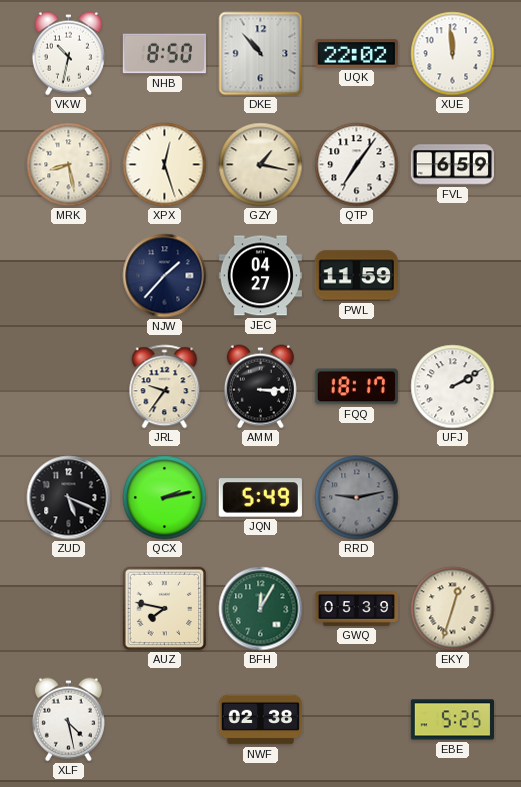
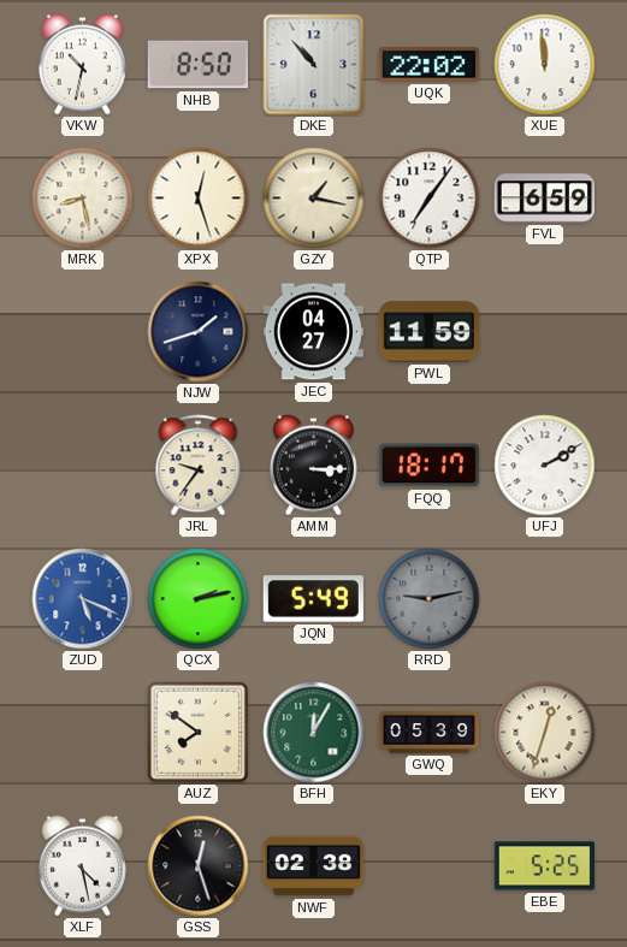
NJW: 1:37 -> 1:42 (199, 332)
ZUD dial: black -> blue (83, 599)
AUZ: 7:47 -> 7:51 (199, 733)
GSS: none -> 12:27 (199, 866)
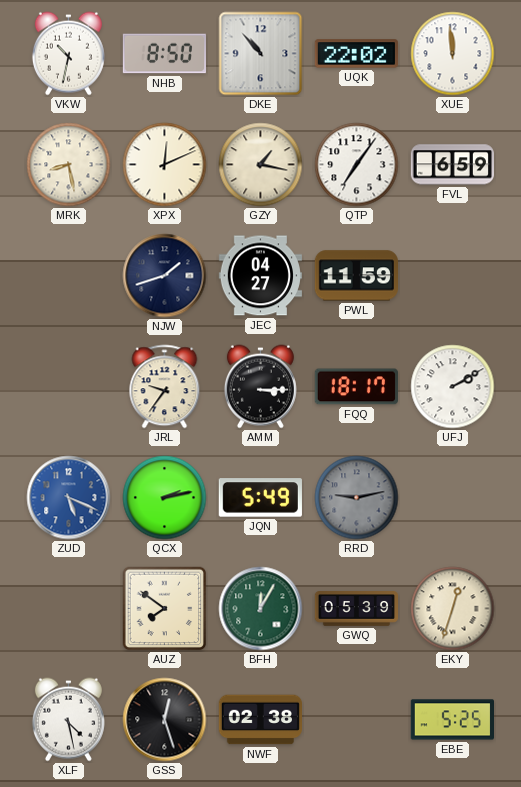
XPX: 12:27 -> 12:11 (165, 165)
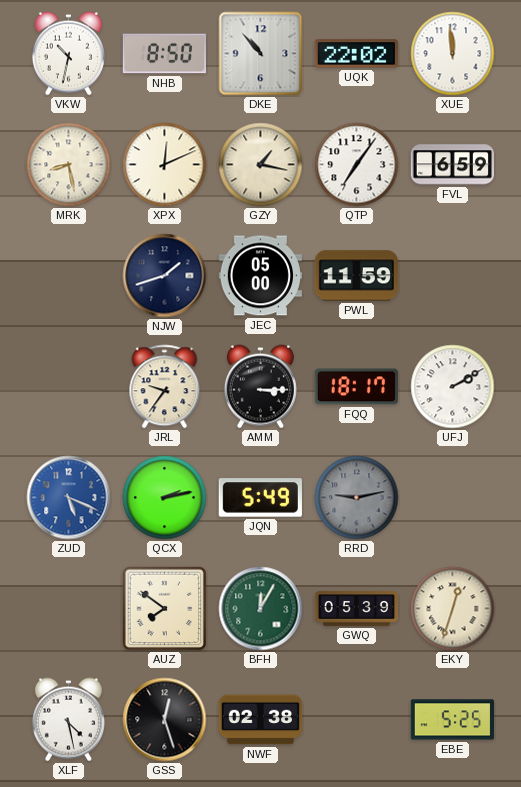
JEC: 04:27 -> 05:00 (260, 276)
